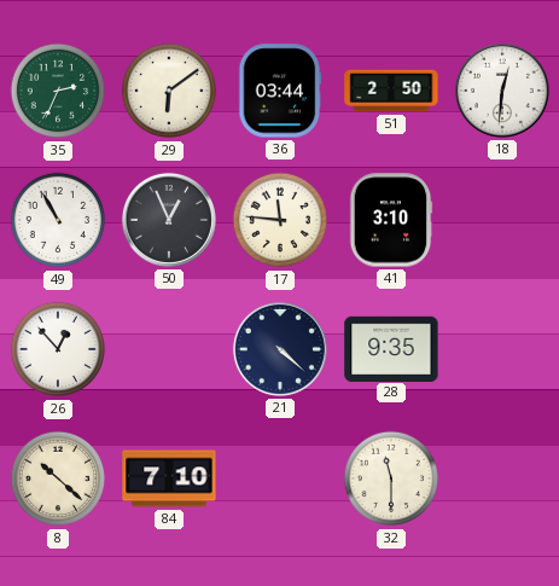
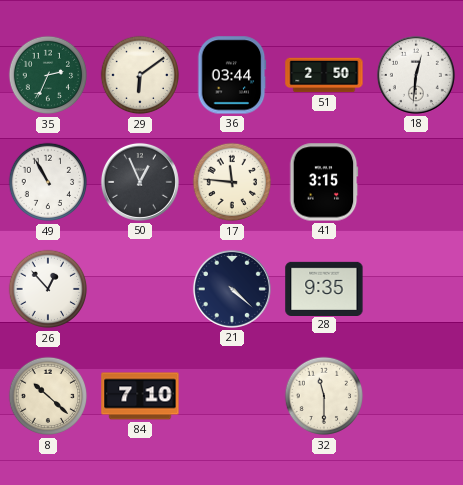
41: 3:10 -> 3:15 (324, 182)
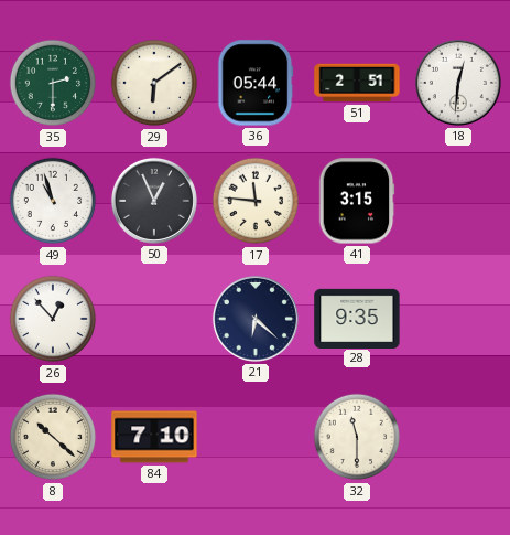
35: 2:34 -> 2:30 (53, 83)
36: 03:44 -> 05:44 (256, 83)
51: 2:50 -> 2:51 (357, 83)
49: 10:55 -> 10:57 (53, 201)
21: 4:22 -> 6:22 (256, 319)
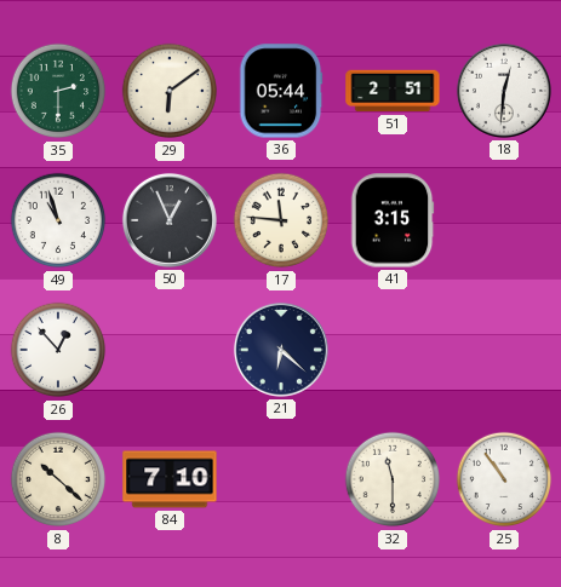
28: 9:35 -> none (357, 318)
25: none -> 10:54 (504, 479)
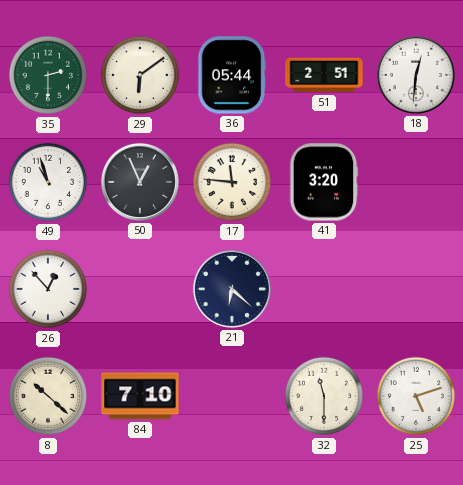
41: 3:15 -> 3:20 (324, 182)
25: 10:54 -> 5:12 (416, 396)
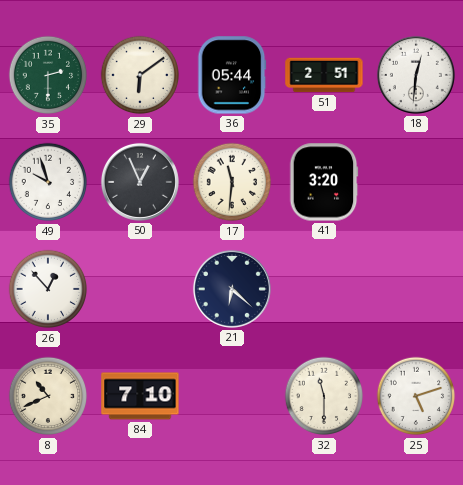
49: 10:57 -> 9:57 (48, 182)
17: 11:46 -> 11:31 (232, 182)
8: 10:22 -> 10:41 (48, 396)
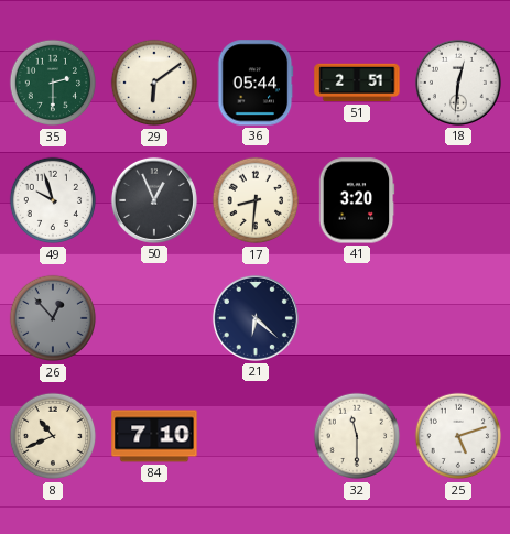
17: 11:31 -> 8:31 (256, 200)
26 dial: white -> grey (53, 318)
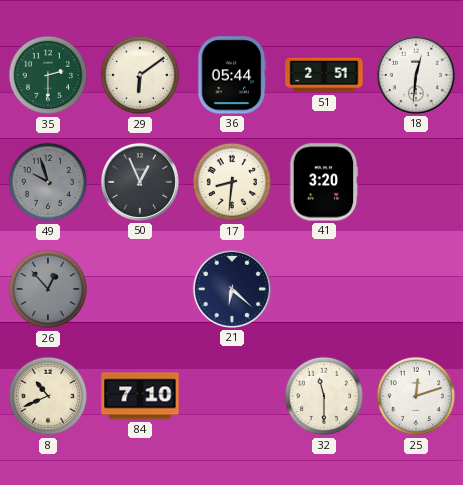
49 dial: white -> grey (48, 182)
25: 5:12 -> 12:12 (416, 396)
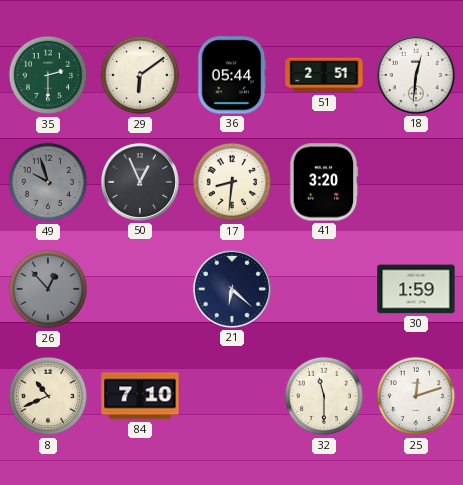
30: none -> 1:59 (416, 289)
